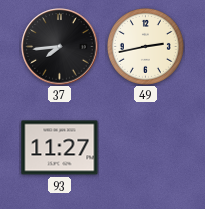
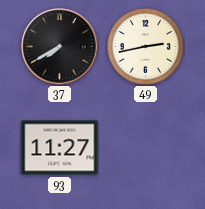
37: 7:44 -> 7:40 (60, 47)
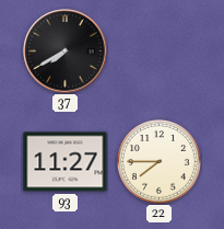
49: 2:43 -> none (145, 46)
22: none -> 7:45 (158, 161)
